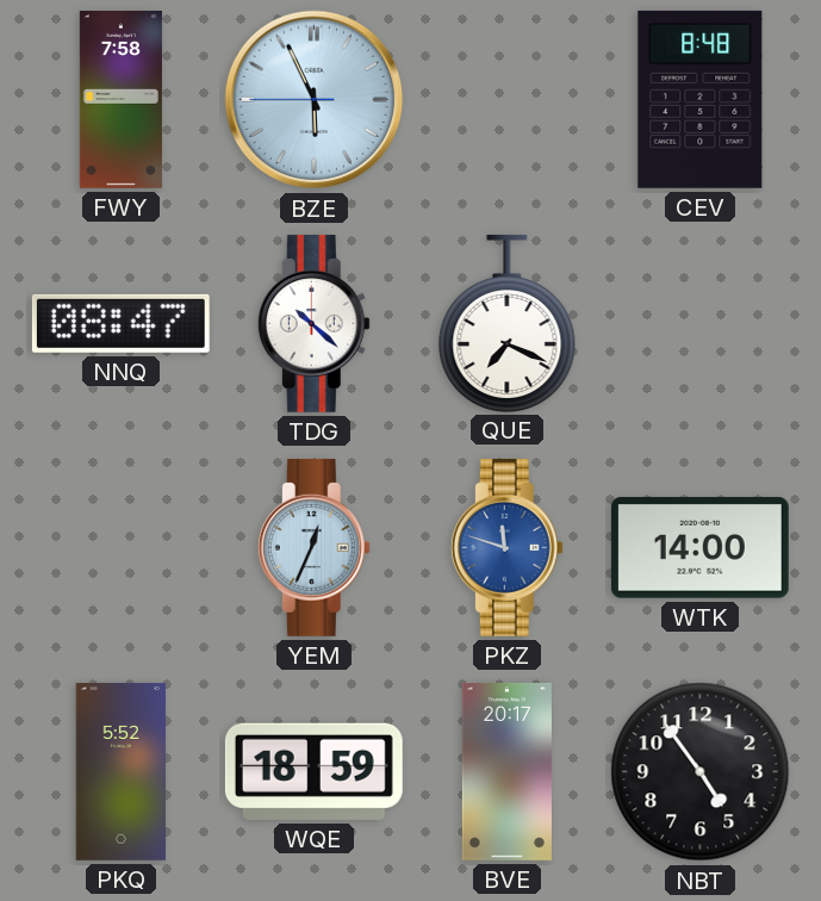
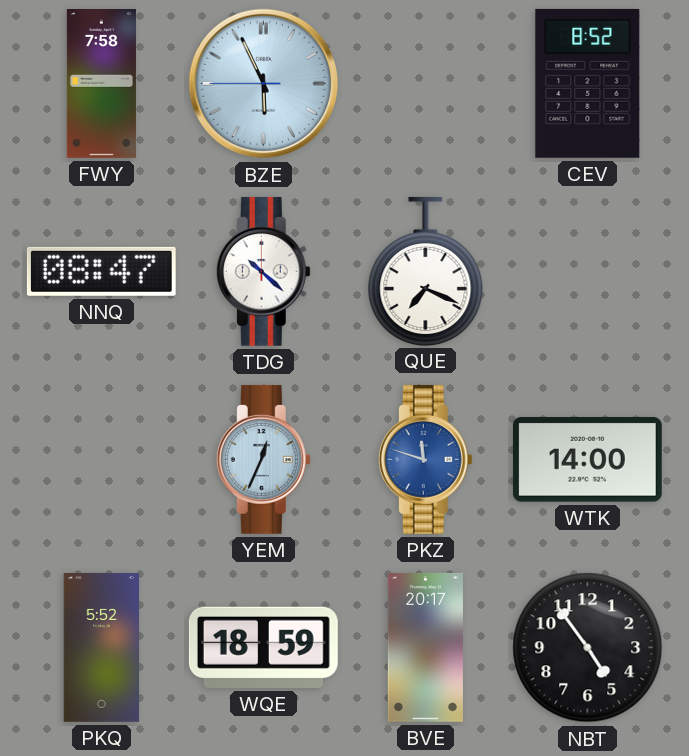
CEV: 8:48 -> 8:52 (588, 83)
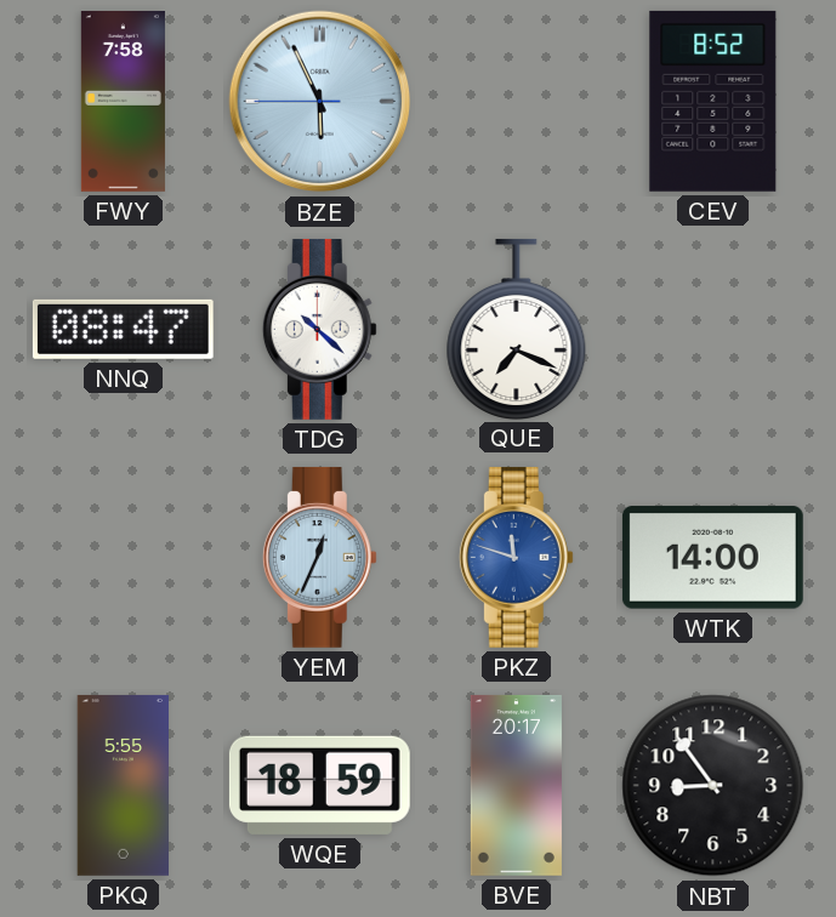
PKQ: 5:52 -> 5:55 (124, 785)
NBT: 4:54 -> 8:54 (713, 786)
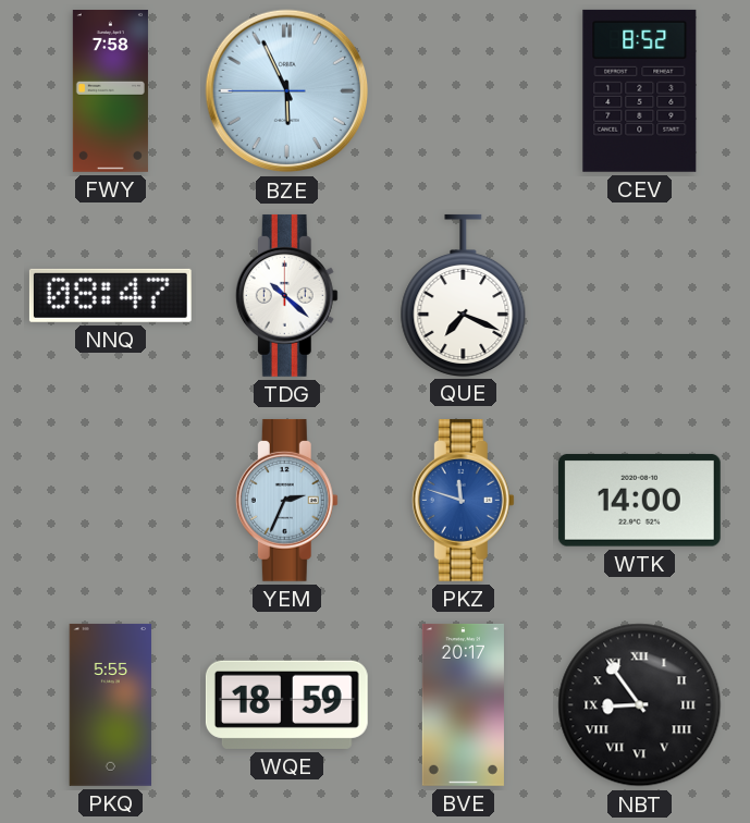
YEM: 12:34 -> 2:34 (286, 500)
NBT numerals: Arabic -> Roman (640, 705)
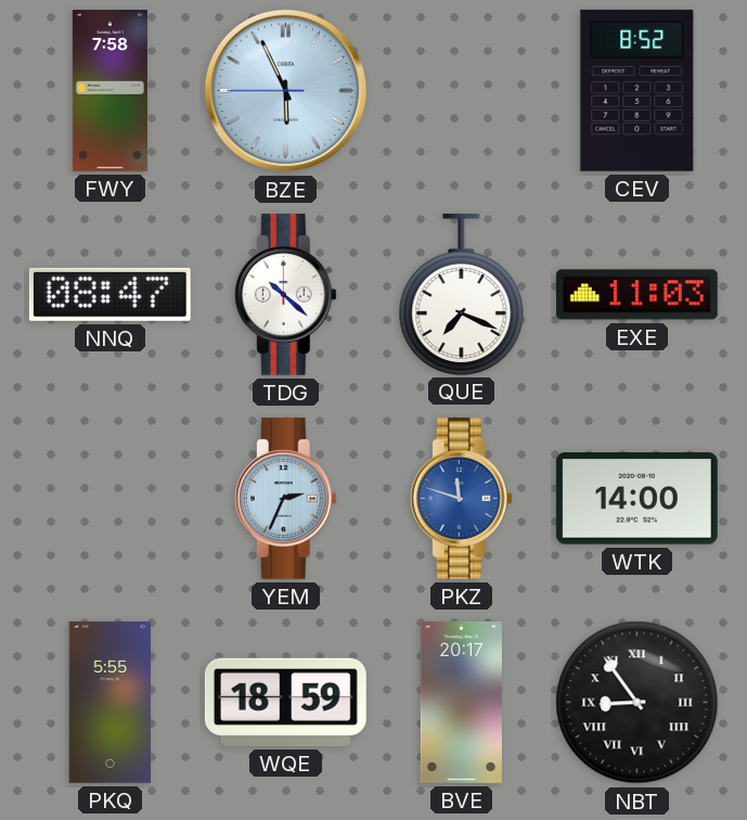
EXE: none -> 11:03 (636, 295)
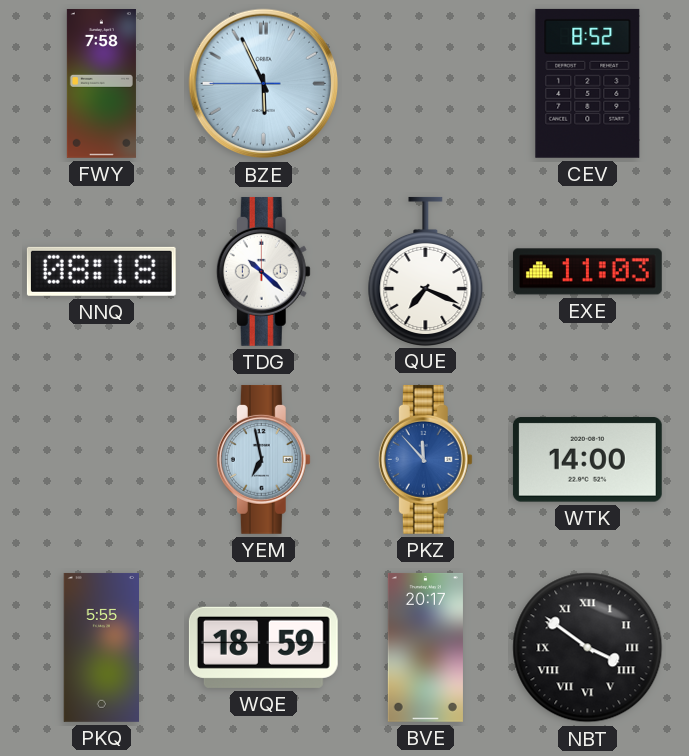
NNQ: 08:47 -> 08:18 (101, 271)
YEM: 2:34 -> 6:58 (263, 459)
PKZ: 11:48 -> 11:53 (425, 459)
NBT: 8:54 -> 3:51 (588, 648)
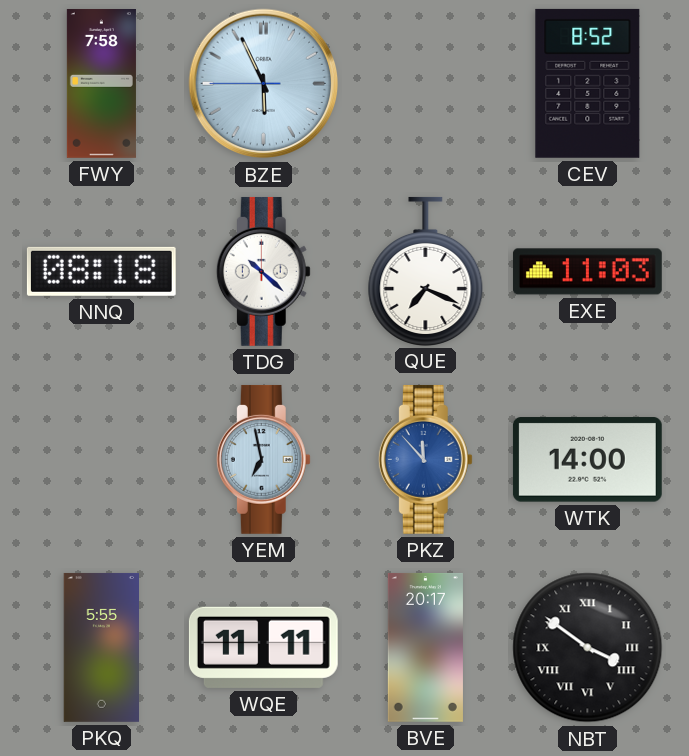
WQE: 18:59 -> 11:11 (263, 647)
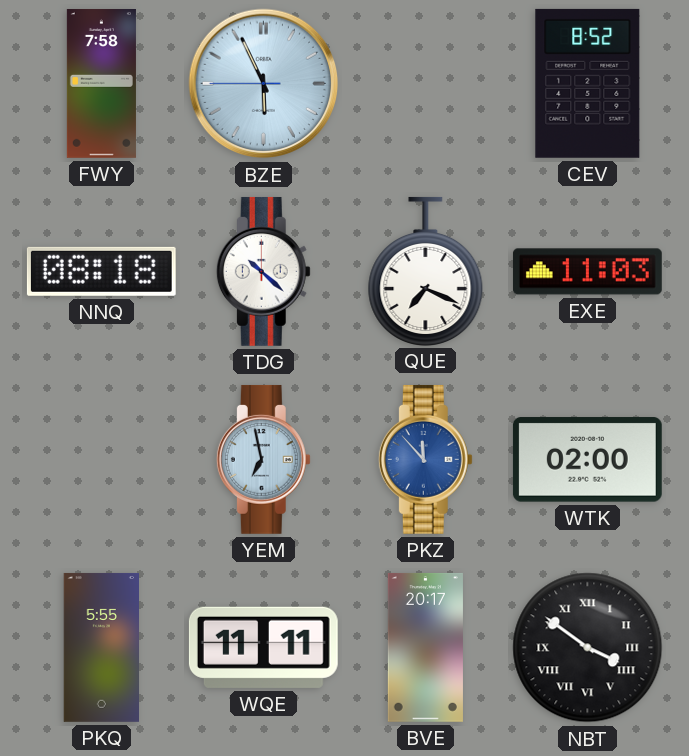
WTK: 14:00 -> 02:00 (587, 460)
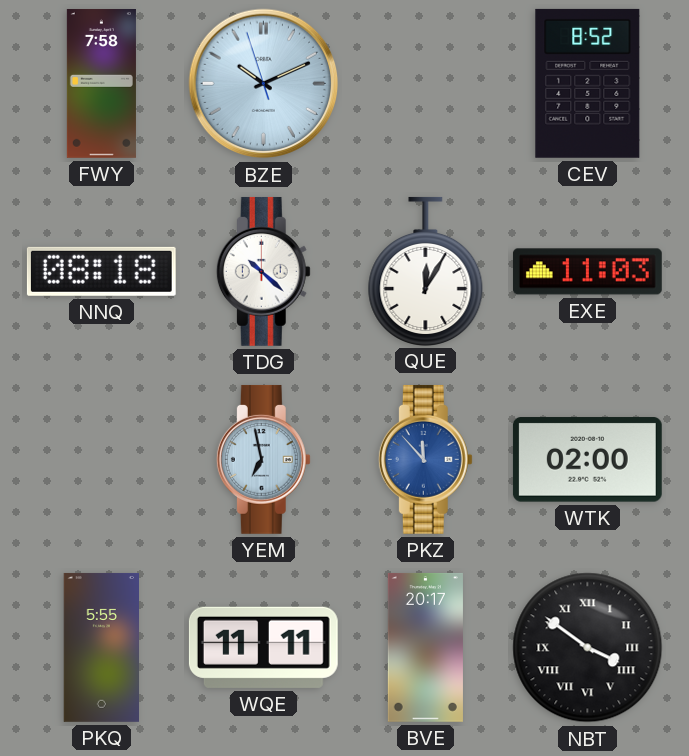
BZE: 5:55 -> 10:10 (264, 84)
QUE: 7:19 -> 12:05 (426, 271)
